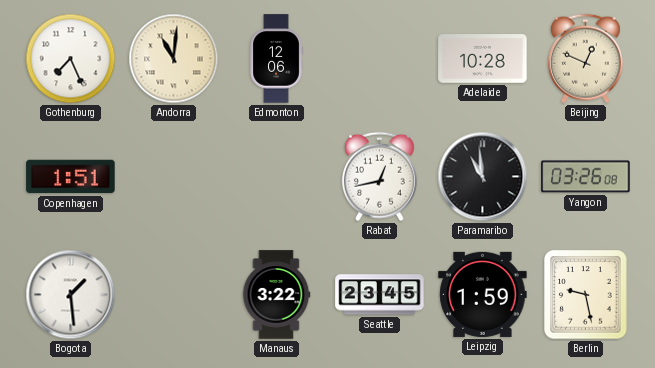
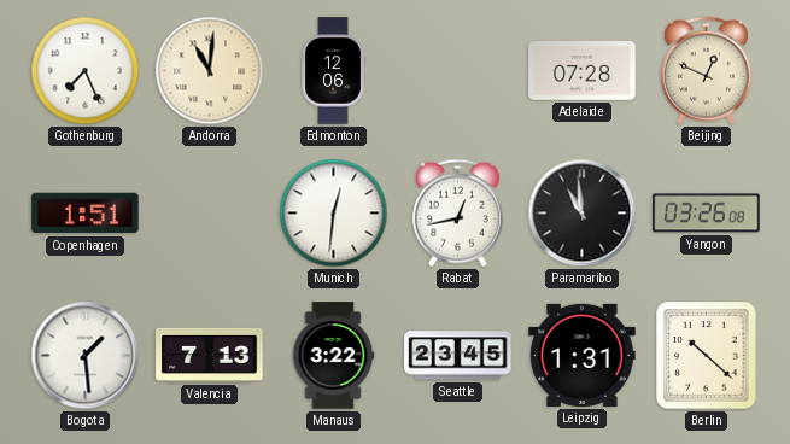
Adelaide: 10:28 -> 07:28 (583, 71)
Munich: none -> 12:31 (334, 214)
Valencia: none -> 7:13 (210, 355)
Leipzig: 1:59 -> 1:31 (583, 355)
Berlin: 9:28 -> 10:22 (707, 356)
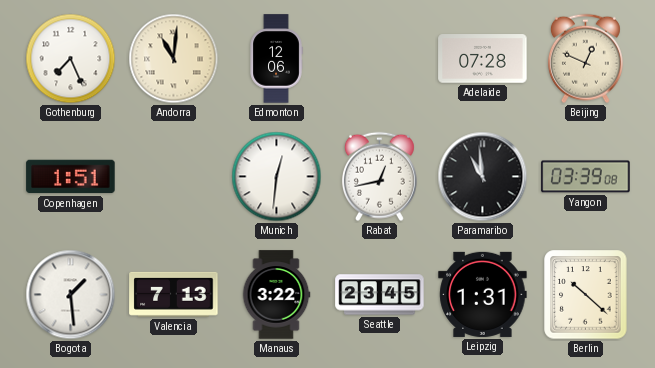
Yangon: 03:26 -> 03:39 (586, 177)
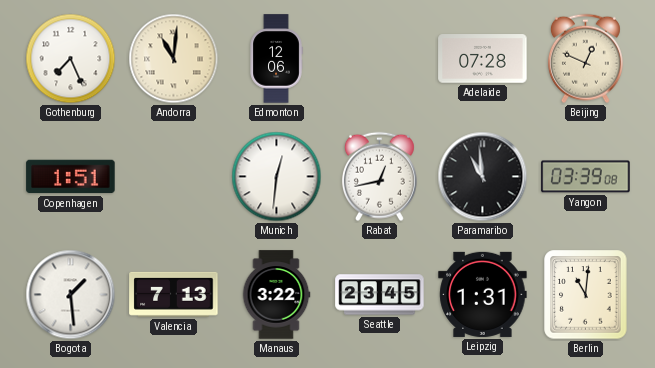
Berlin: 10:22 -> 11:01 (586, 295)
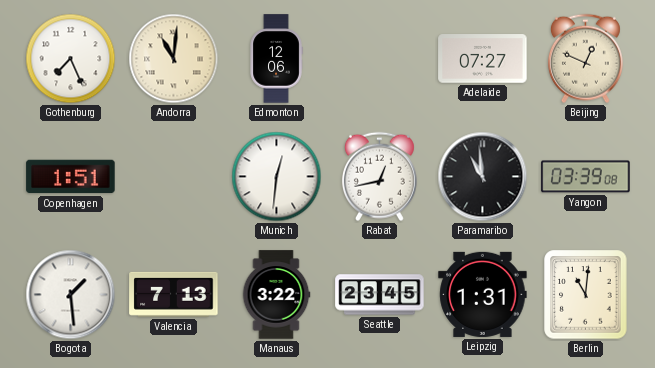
Adelaide: 07:28 -> 07:27 (483, 59)
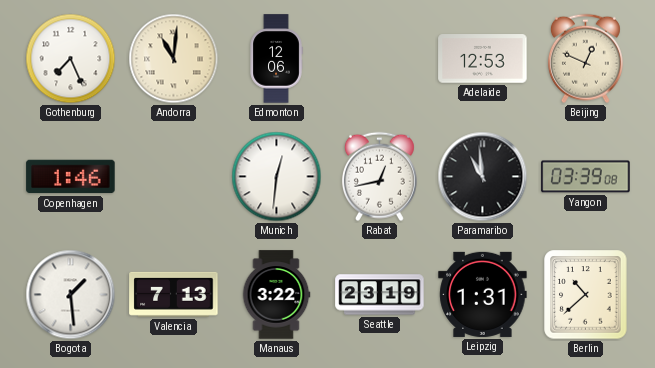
Adelaide: 07:27 -> 12:53 (483, 59)
Copenhagen: 1:51 -> 1:46 (71, 177)
Seattle: 23:45 -> 23:19 (380, 295)
Berlin: 11:01 -> 10:38 (586, 295)
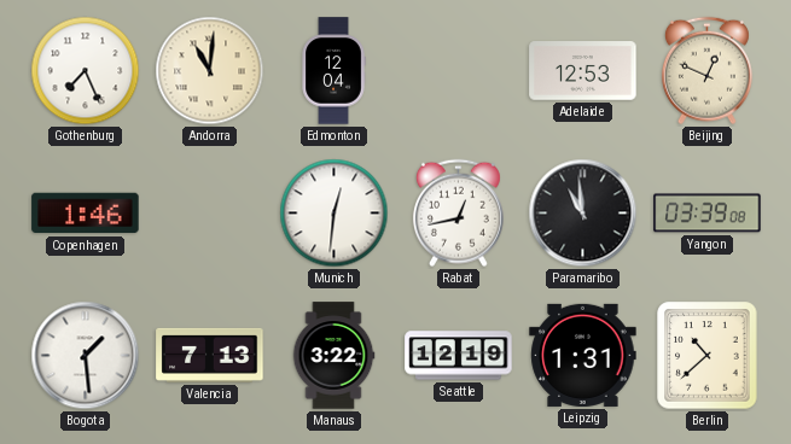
Edmonton: 12:06 -> 12:04 (333, 71)
Seattle: 23:19 -> 12:19 (459, 356)
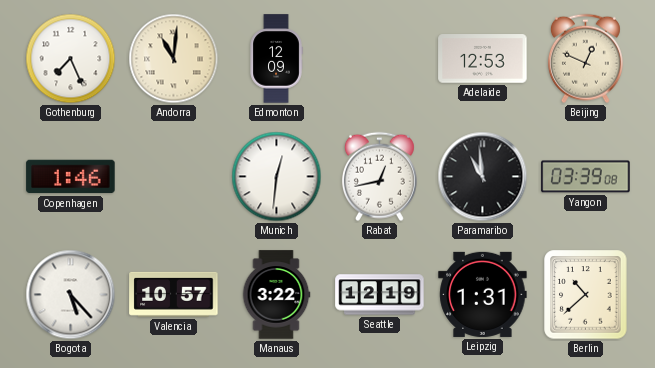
Edmonton: 12:04 -> 12:09 (276, 59)
Bogota: 1:29 -> 5:23 (71, 295)
Valencia: 7:13 -> 10:57 (174, 294)
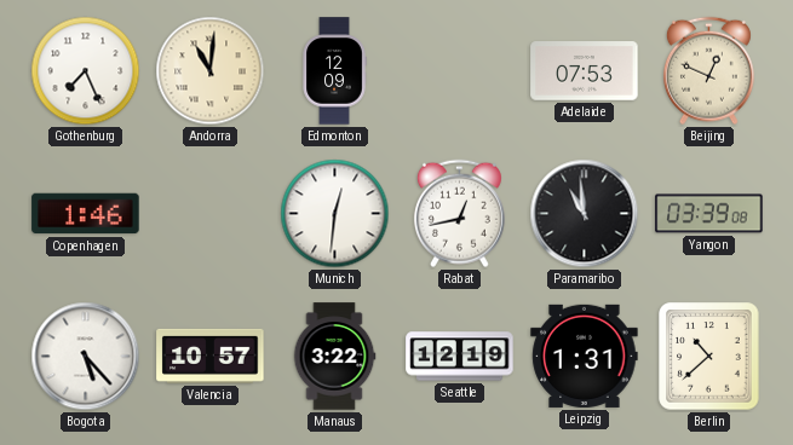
Adelaide: 12:53 -> 07:53 (585, 71)
